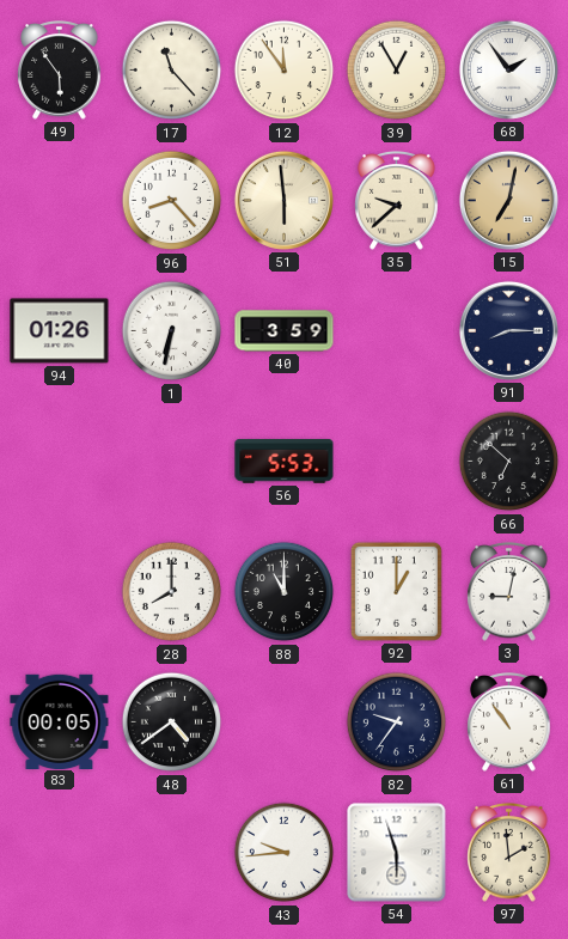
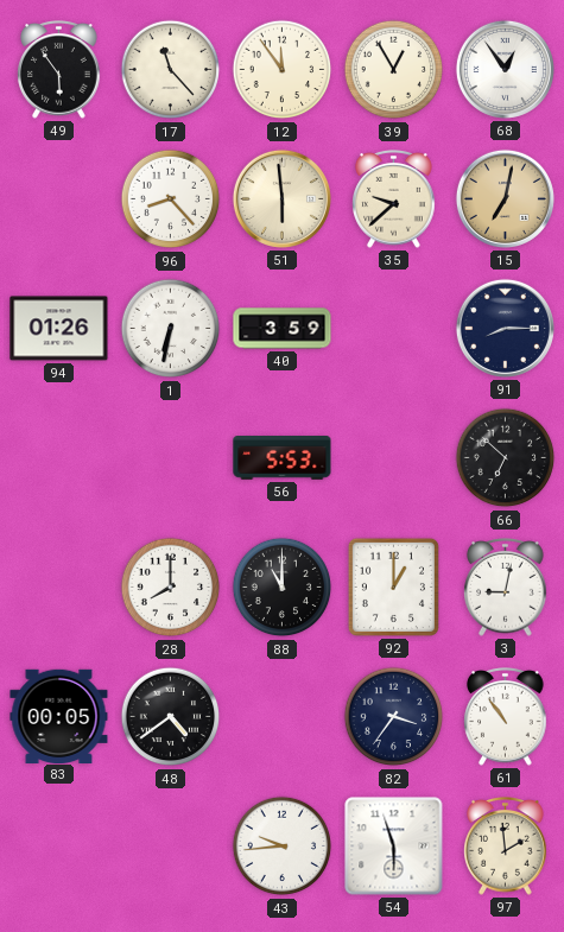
68: 1:54 -> 12:54 (505, 69)
82: 9:36 -> 3:36 (394, 717)
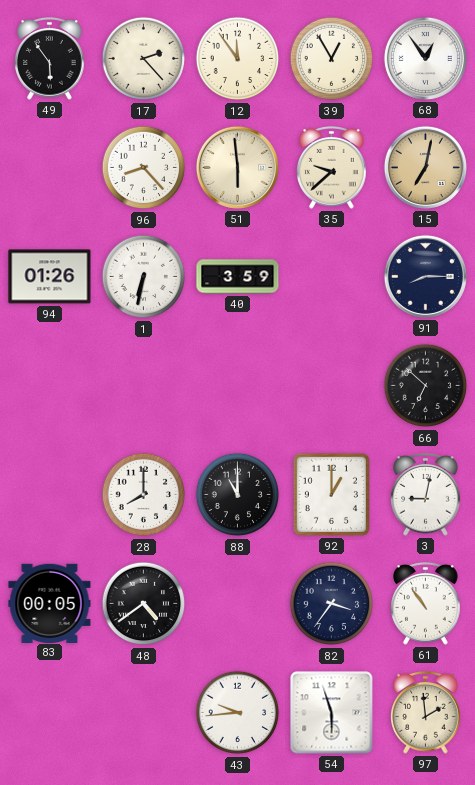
17: 11:23 -> 2:23 (144, 59)
56: 5:53 -> none (283, 458)
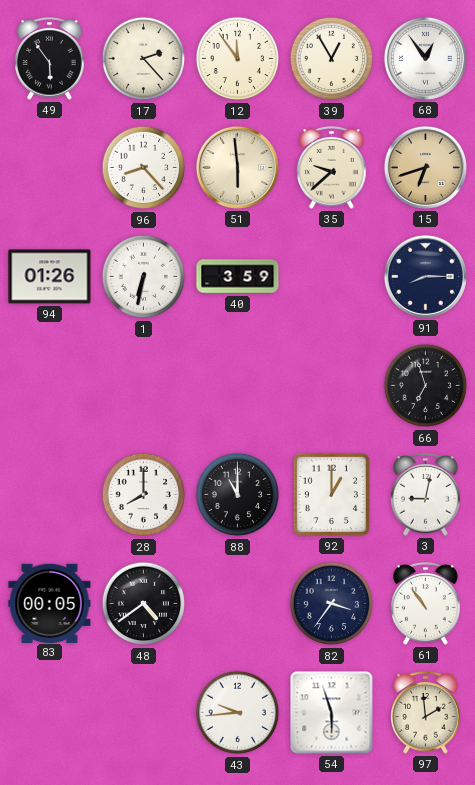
15: 7:02 -> 6:42 (425, 167)
66: 6:52 -> 6:57 (426, 386)
